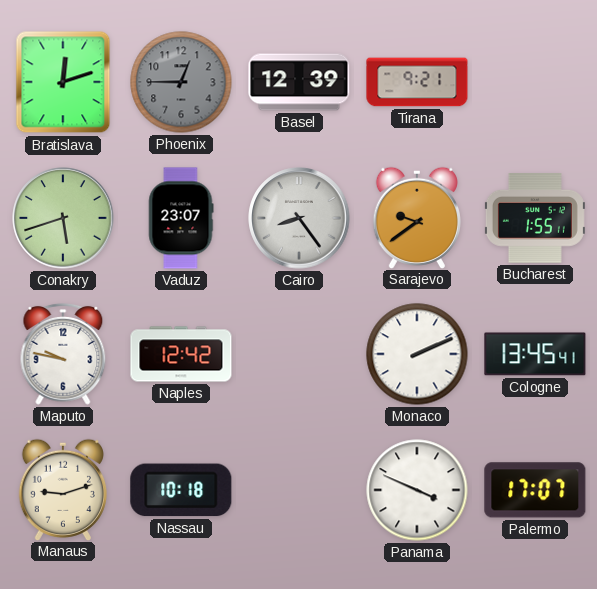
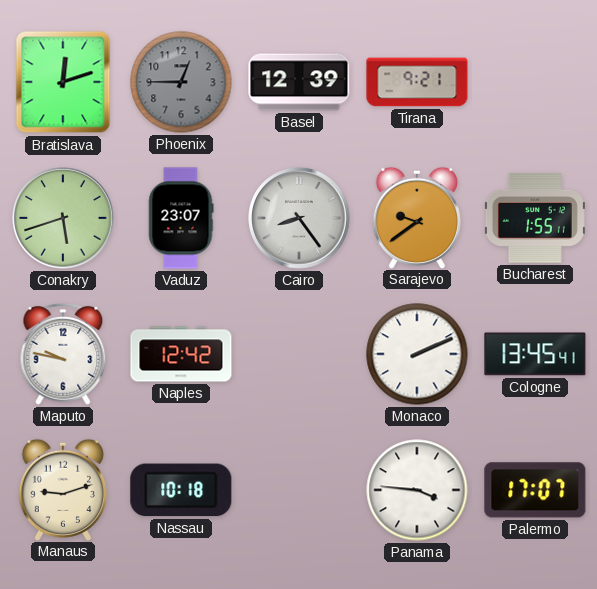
Panama: 3:49 -> 3:46 (417, 490)
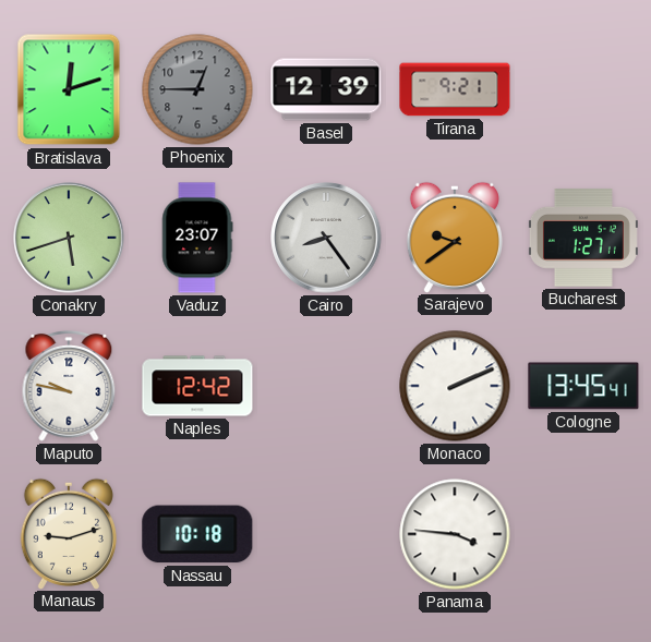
Bucharest: 1:55 -> 1:27 (583, 239)
Palermo: 17:07 -> none (535, 490)
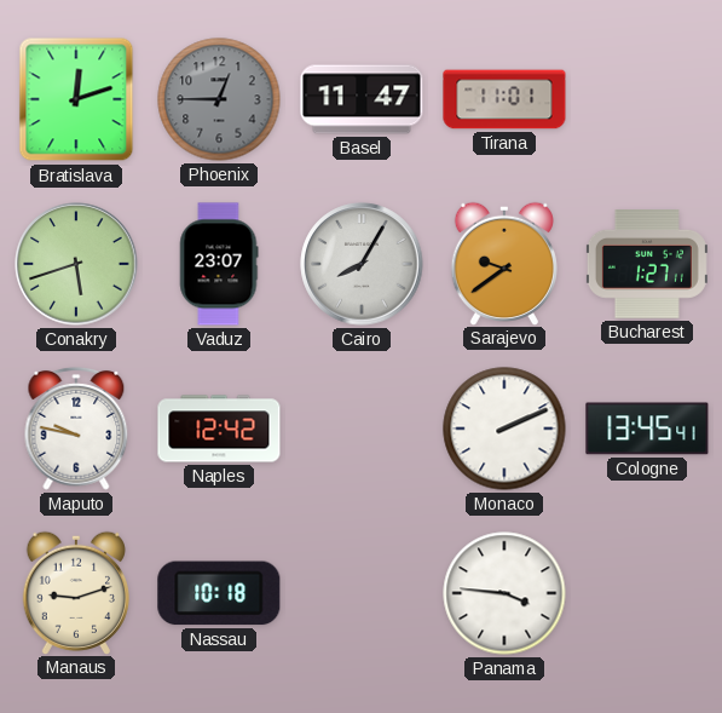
Basel: 12:39 -> 11:47 (362, 99)
Tirana: 9:21 -> 11:01 (504, 99)
Cairo: 8:24 -> 8:05 (362, 264)
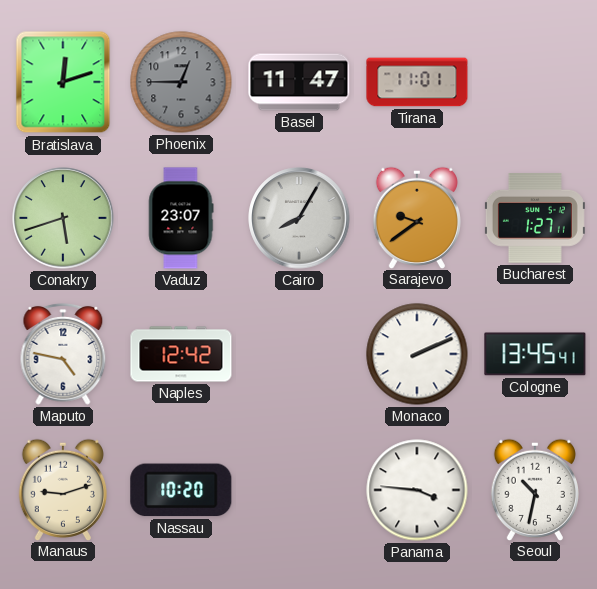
Maputo: 9:47 -> 4:47 (63, 354)
Nassau: 10:18 -> 10:20 (181, 490)
Seoul: none -> 10:32 (535, 489)
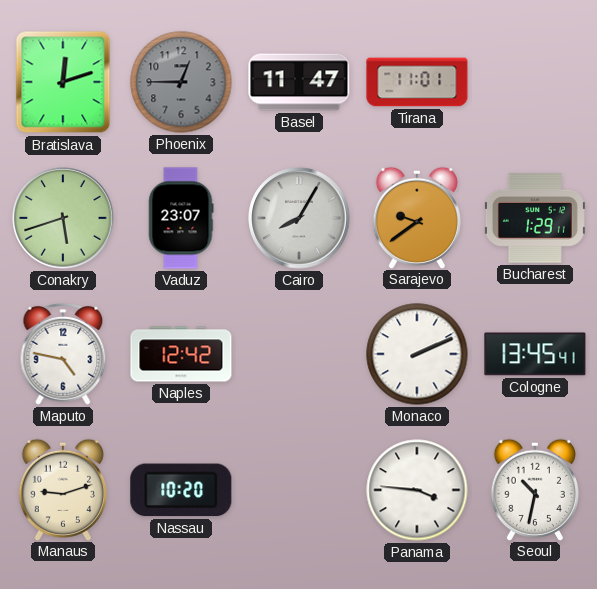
Bucharest: 1:27 -> 1:29 (535, 219)
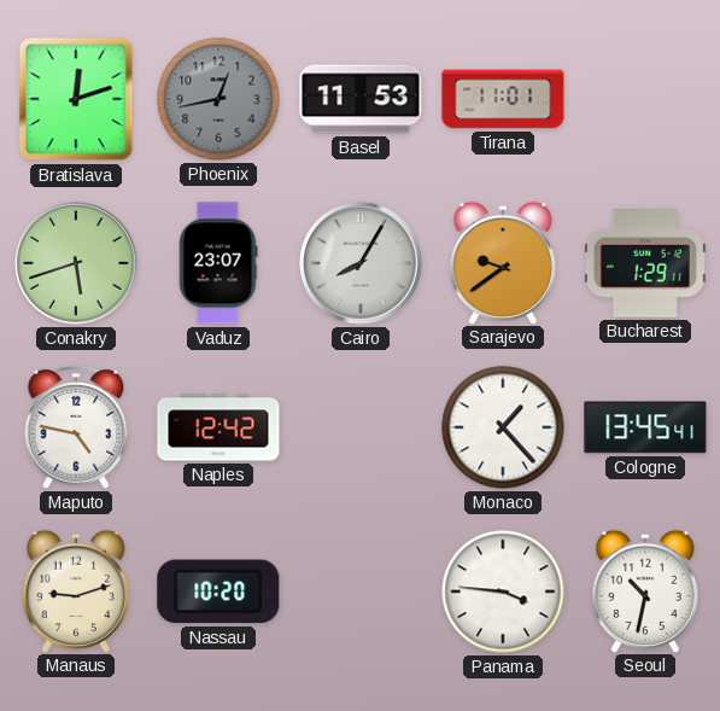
Phoenix: 12:45 -> 12:43 (218, 99)
Basel: 11:47 -> 11:53 (361, 99)
Monaco: 2:11 -> 1:23 (503, 427)
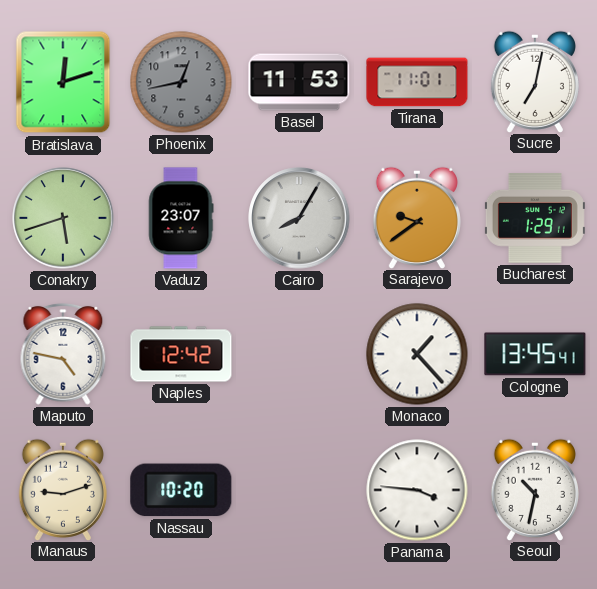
Sucre: none -> 7:02 (535, 81)
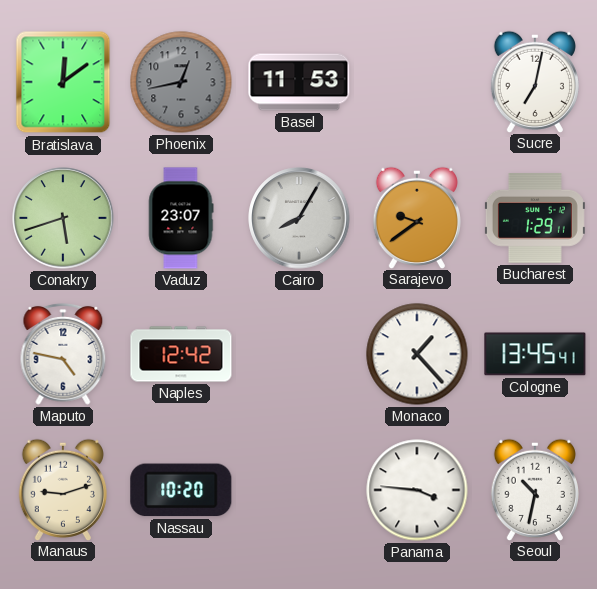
Bratislava: 12:12 -> 12:09 (63, 82)
Tirana: 11:01 -> none (417, 82)
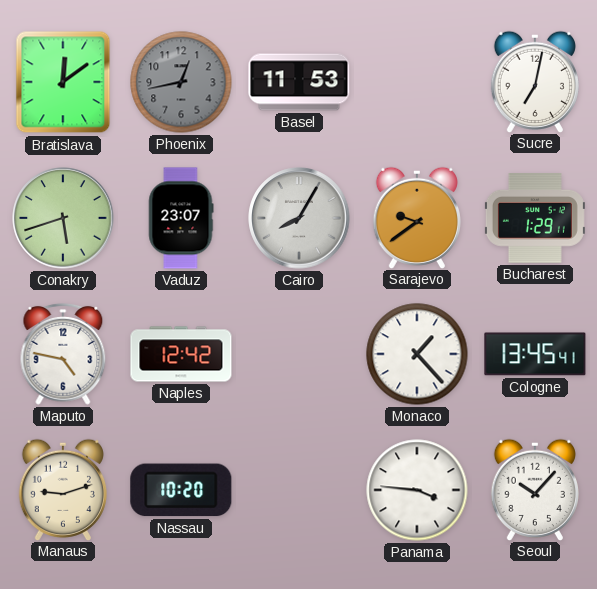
Seoul: 10:32 -> 10:07 (535, 489)
